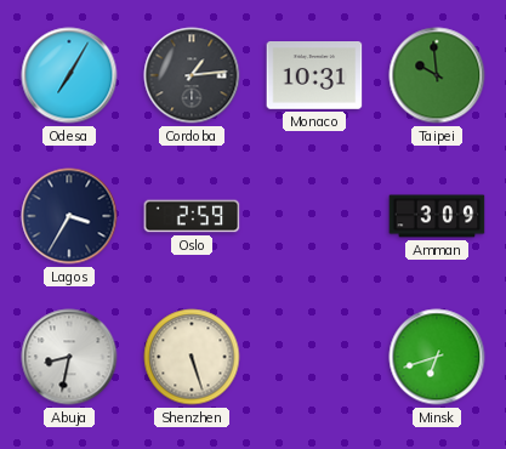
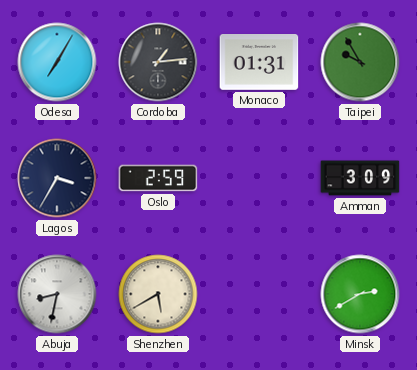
Monaco: 10:31 -> 01:31 (259, 63)
Taipei: 9:59 -> 9:55 (360, 62)
Shenzhen: 5:27 -> 5:40 (158, 294)
Minsk: 6:42 -> 2:40 (360, 294)
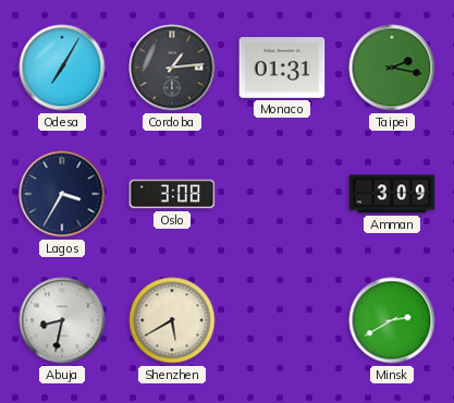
Taipei: 9:55 -> 2:17 (392, 68)
Oslo: 2:59 -> 3:08 (172, 194)
